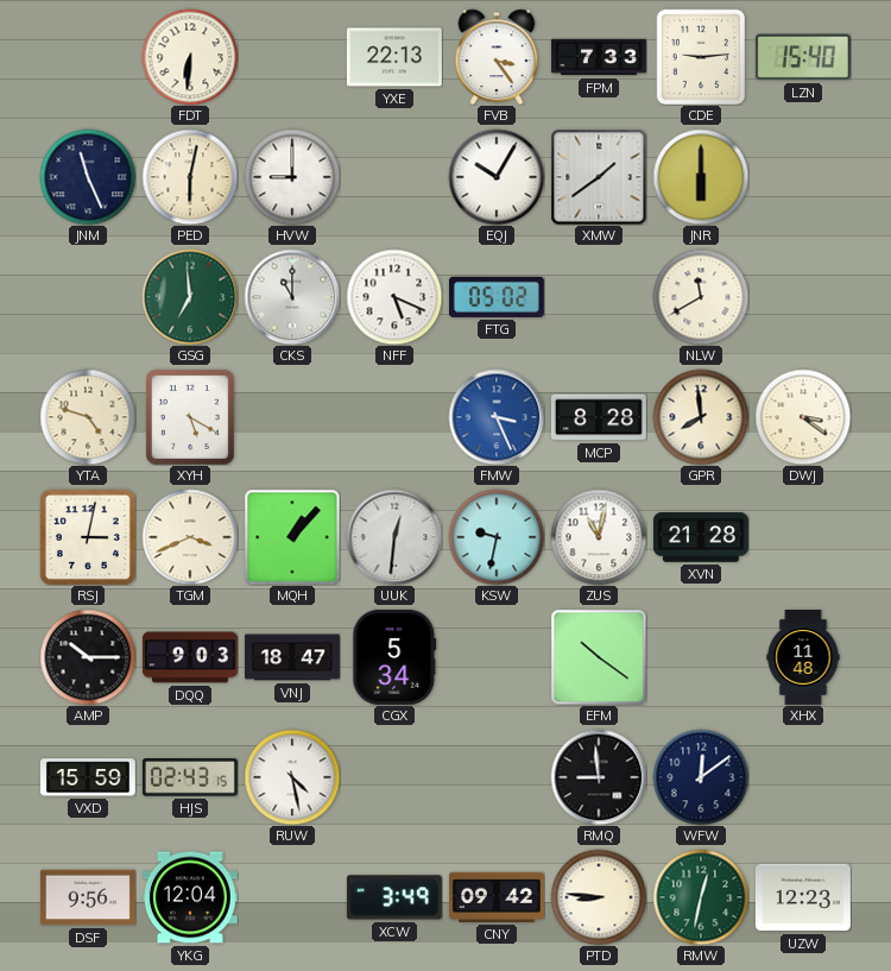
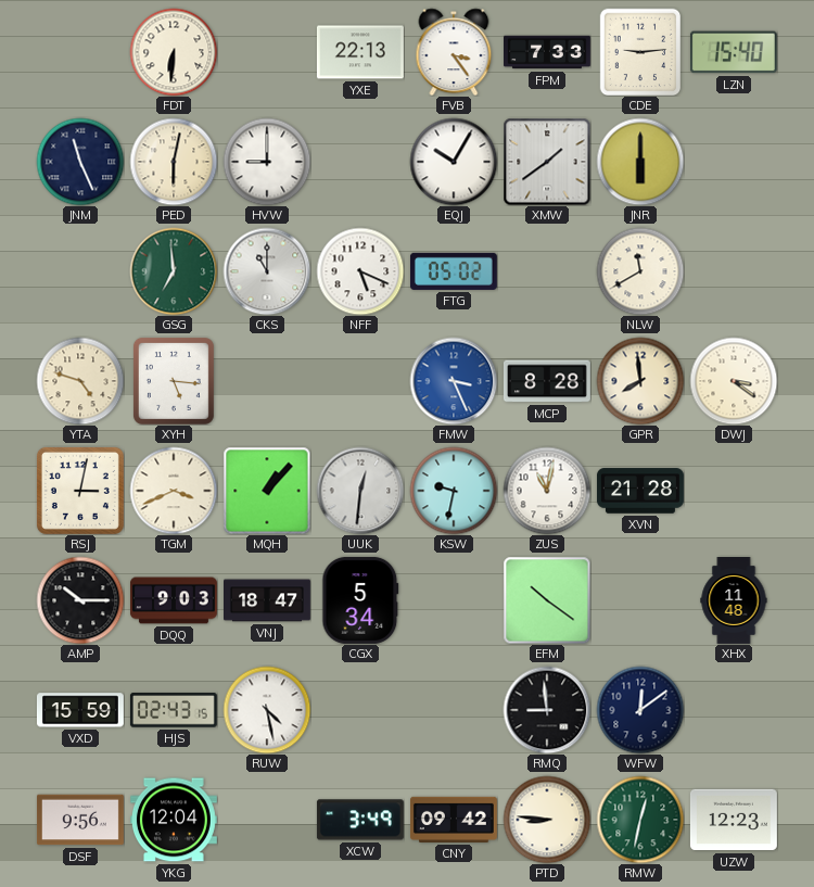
XYH: 5:20 -> 5:16 (174, 381)
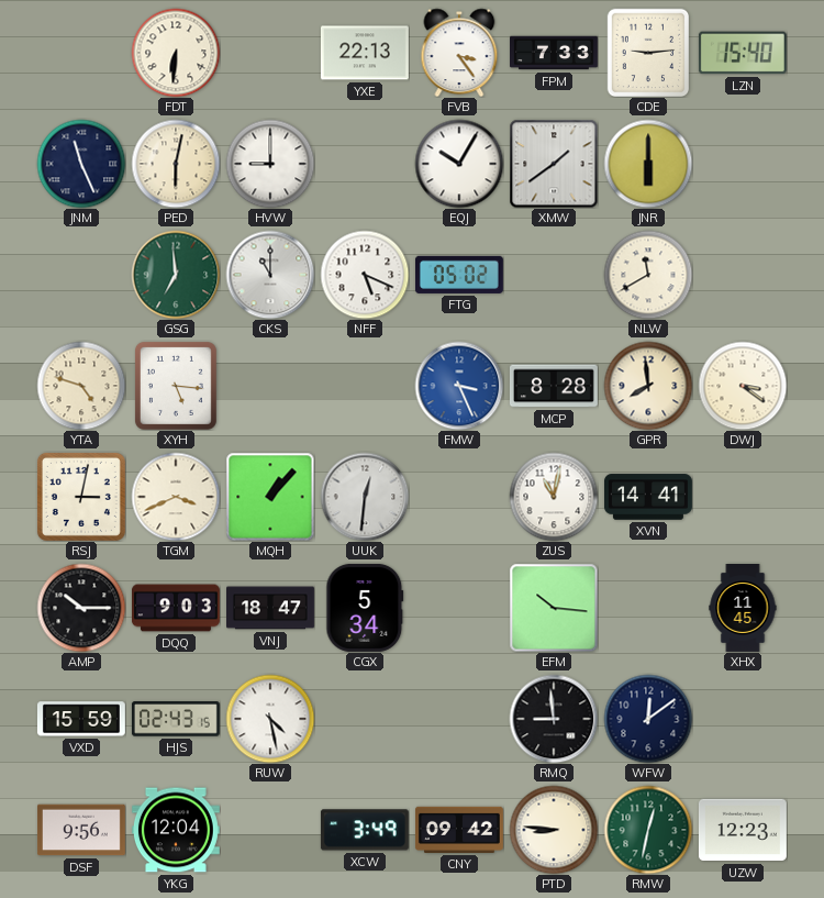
KSW: 9:32 -> none (454, 491)
XVN: 21:28 -> 14:41 (648, 497)
EFM: 10:21 -> 10:16 (554, 608)
XHX: 11:48 -> 11:45 (743, 609)
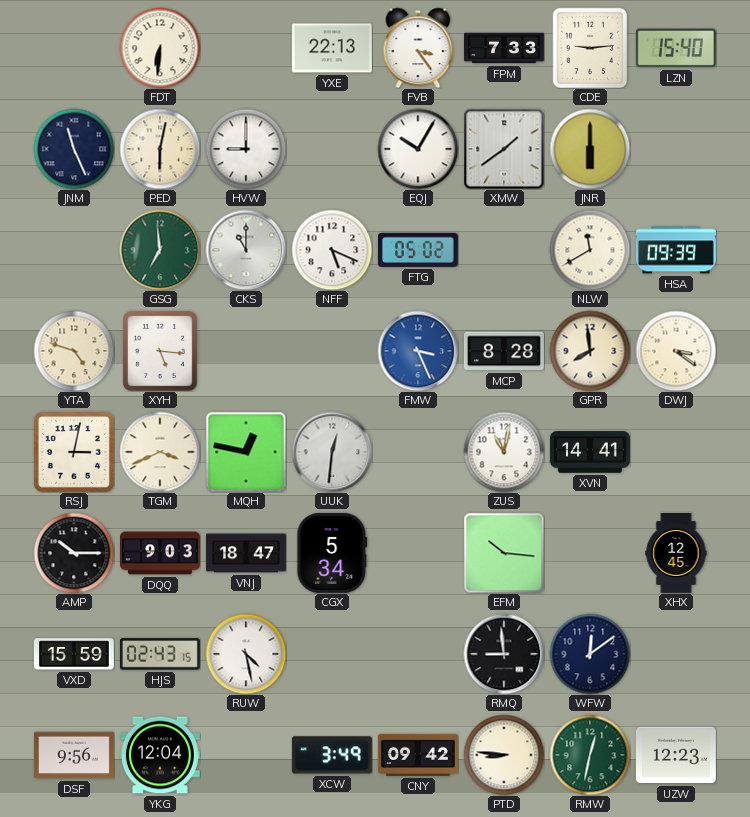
HSA: none -> 09:39 (676, 250)
MQH: 1:07 -> 12:47 (246, 452)
XHX: 11:45 -> 12:45 (676, 554)
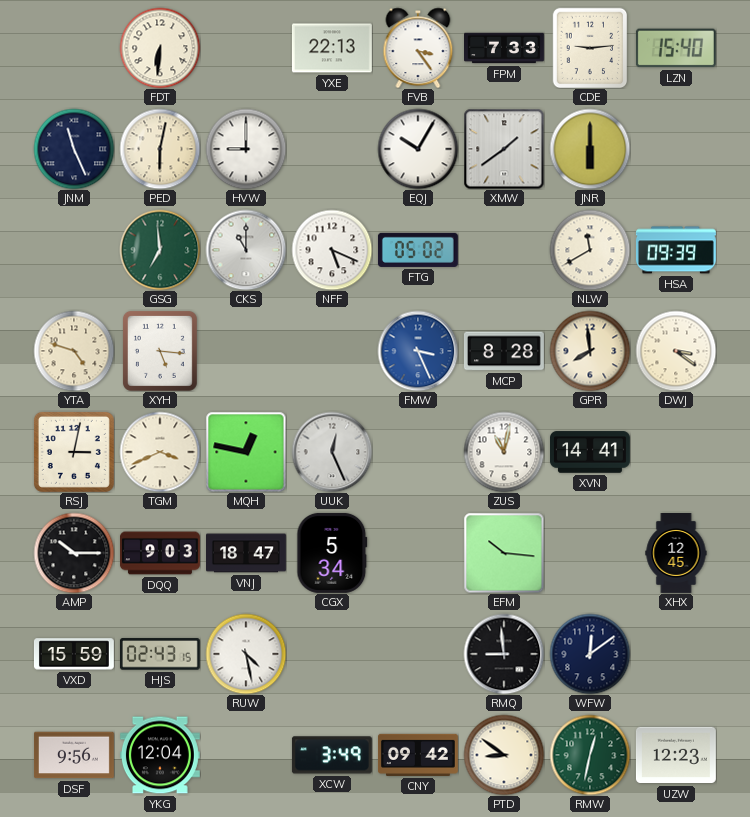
UUK: 12:31 -> 12:26 (332, 452)
PTD: 8:46 -> 8:51 (504, 755)
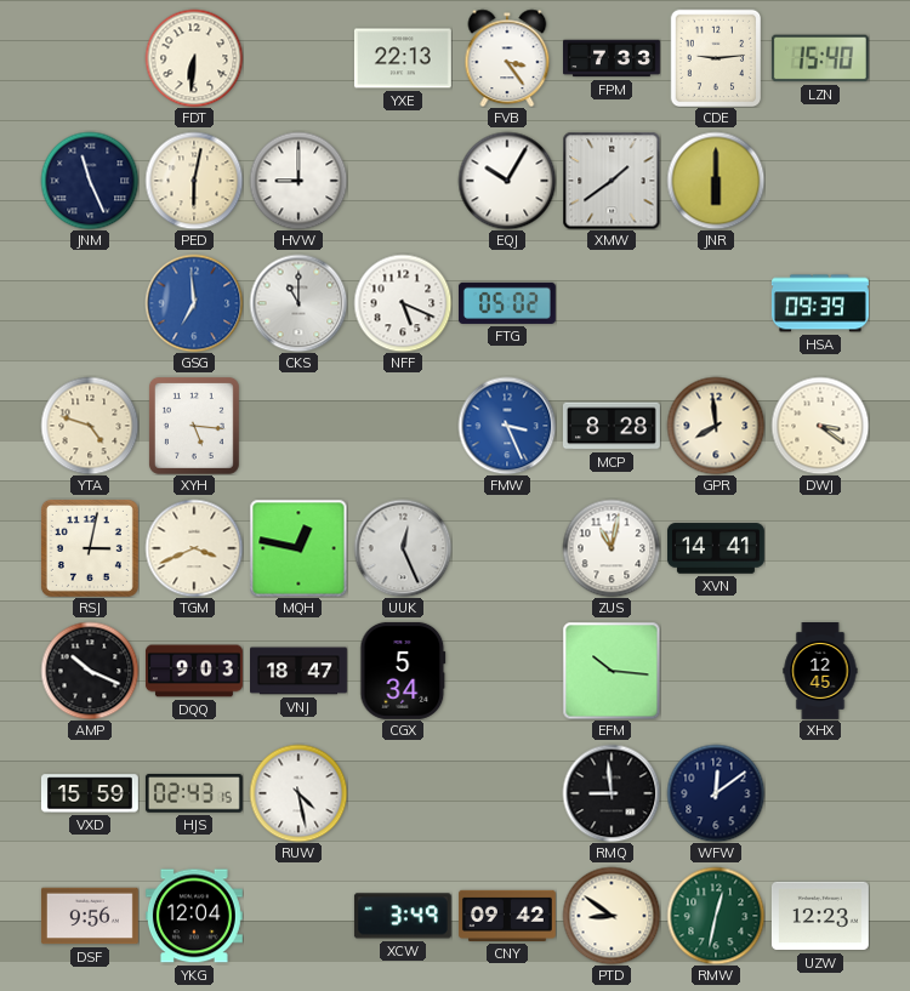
GSG dial: green -> blue (194, 303)
NLW: 11:40 -> none (590, 250)
AMP: 10:15 -> 10:19 (90, 671)
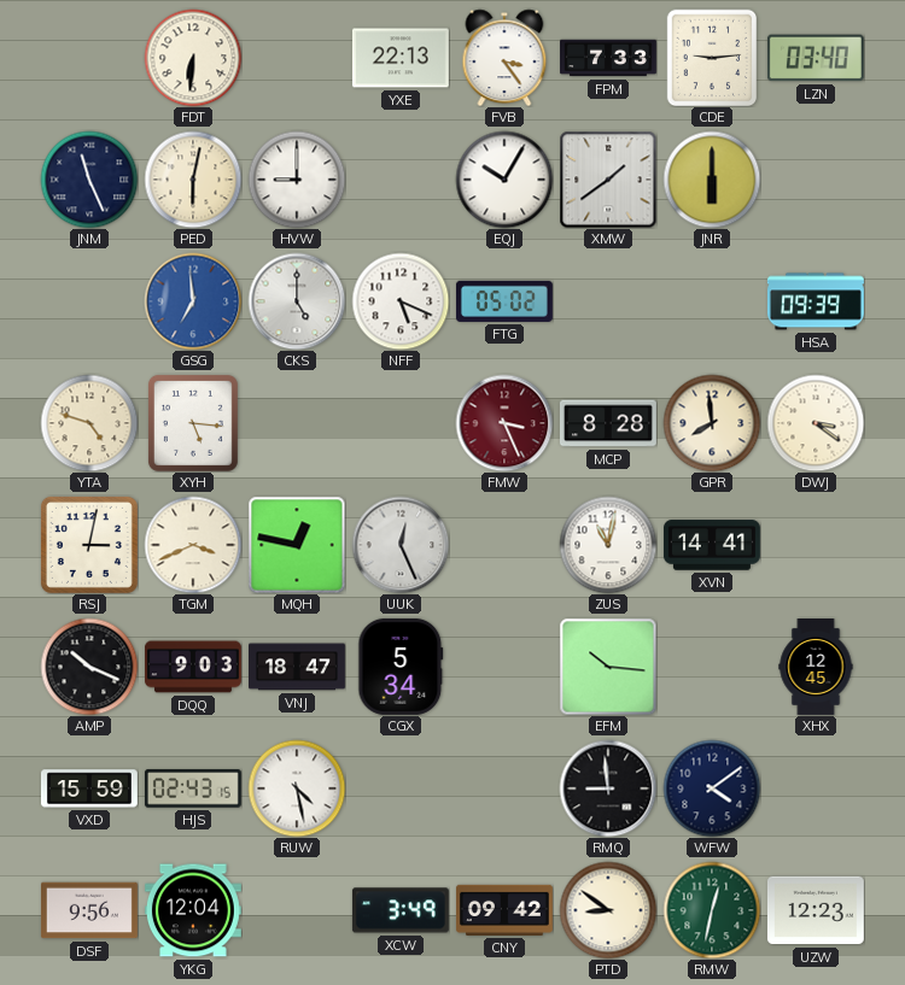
LZN: 15:40 -> 03:40 (816, 58)
CKS: 11:00 -> 5:00 (297, 301)
FMW dial: blue -> burgundy (504, 423)
WFW: 12:09 -> 4:09 (712, 788)
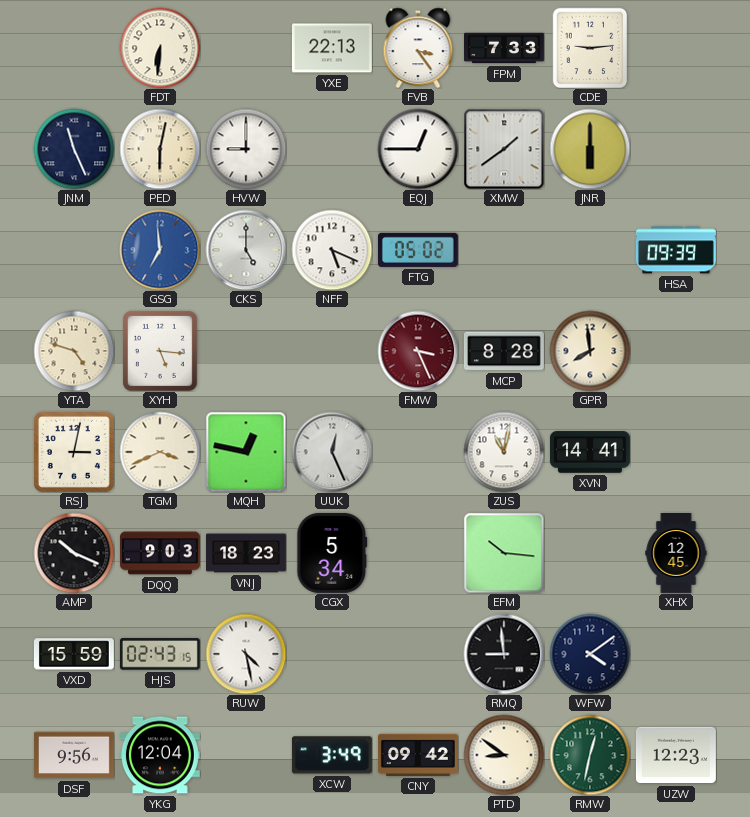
LZN: 03:40 -> none (816, 58)
EQJ: 10:05 -> 12:45 (418, 149)
DWJ: 3:21 -> none (816, 423)
VNJ: 18:47 -> 18:23 (247, 553)
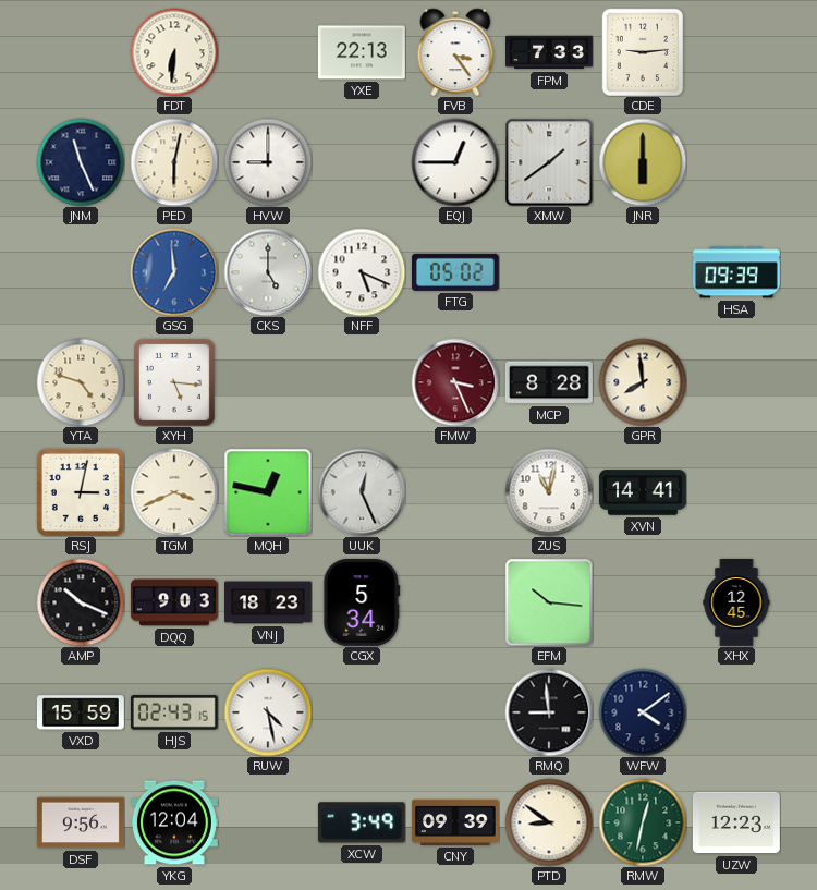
CNY: 09:42 -> 09:39 (455, 822)
